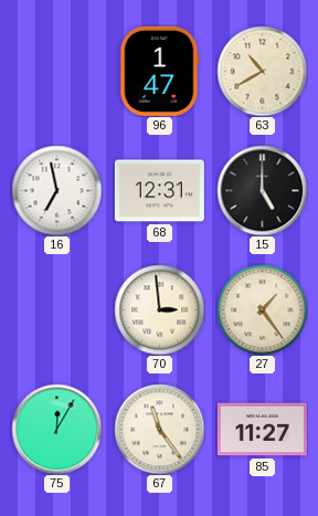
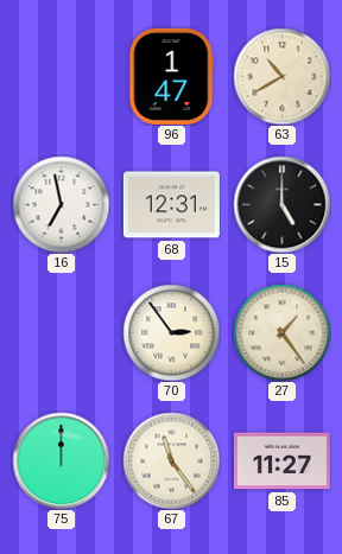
70: 2:59 -> 2:54 (171, 332)
75: 12:05 -> 12:00 (61, 460)
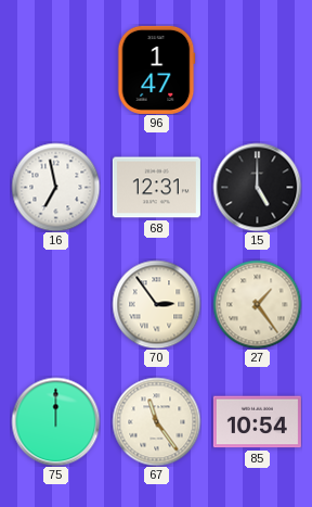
63: 10:40 -> none (281, 76)
85: 11:27 -> 10:54 (257, 422)
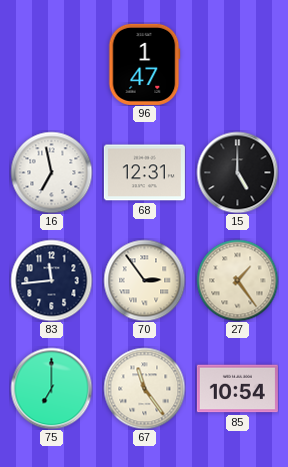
83: none -> 11:44 (51, 280)
75: 12:00 -> 7:00 (51, 388)
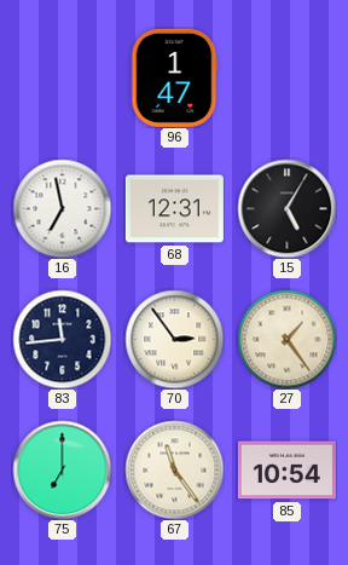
15: 5:00 -> 5:05 (286, 208)
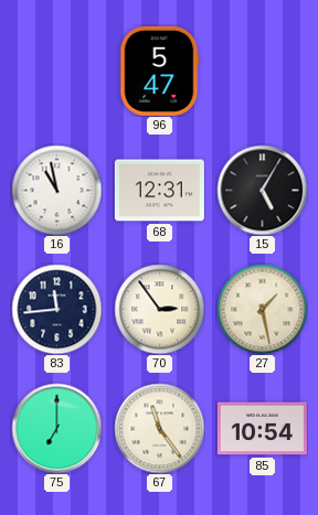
96: 1:47 -> 5:47 (159, 71)
16: 6:58 -> 10:58 (56, 190)
27: 1:24 -> 1:28 (262, 309)
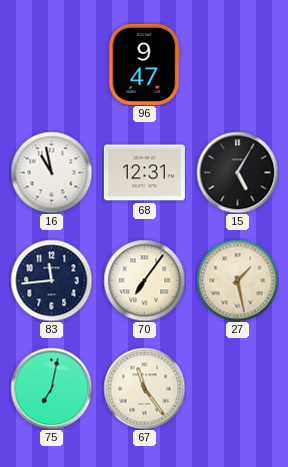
96: 5:47 -> 9:47 (144, 64)
70: 2:54 -> 7:06 (144, 280)
75: 7:00 -> 7:02 (51, 388)
85: 10:54 -> none (262, 429)
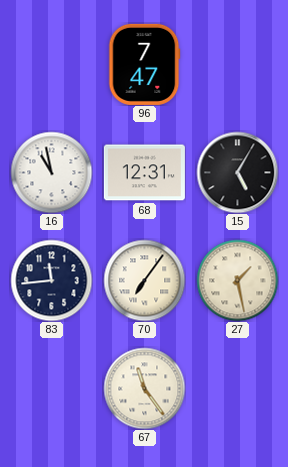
96: 9:47 -> 7:47 (144, 64)
75: 7:02 -> none (51, 388)
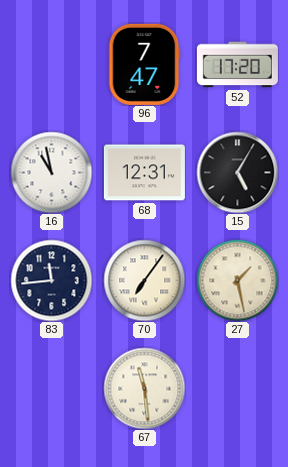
52: none -> 17:20 (237, 65)
67: 11:24 -> 11:29 (144, 388)
